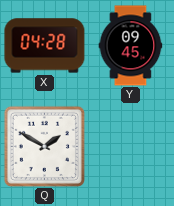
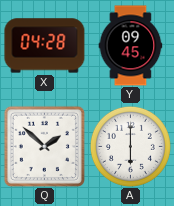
Q: 1:50 -> 1:52 (44, 146)
A: none -> 6:00 (130, 146)
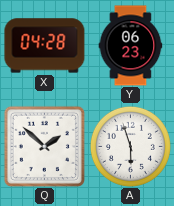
Y: 09:45 -> 06:23 (131, 46)
A: 6:00 -> 5:57 (130, 146)
